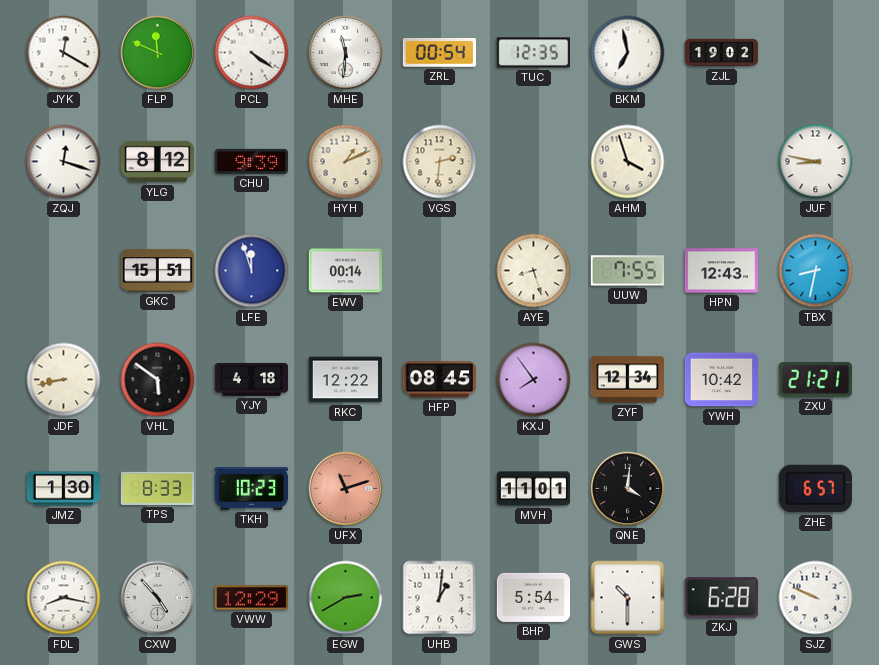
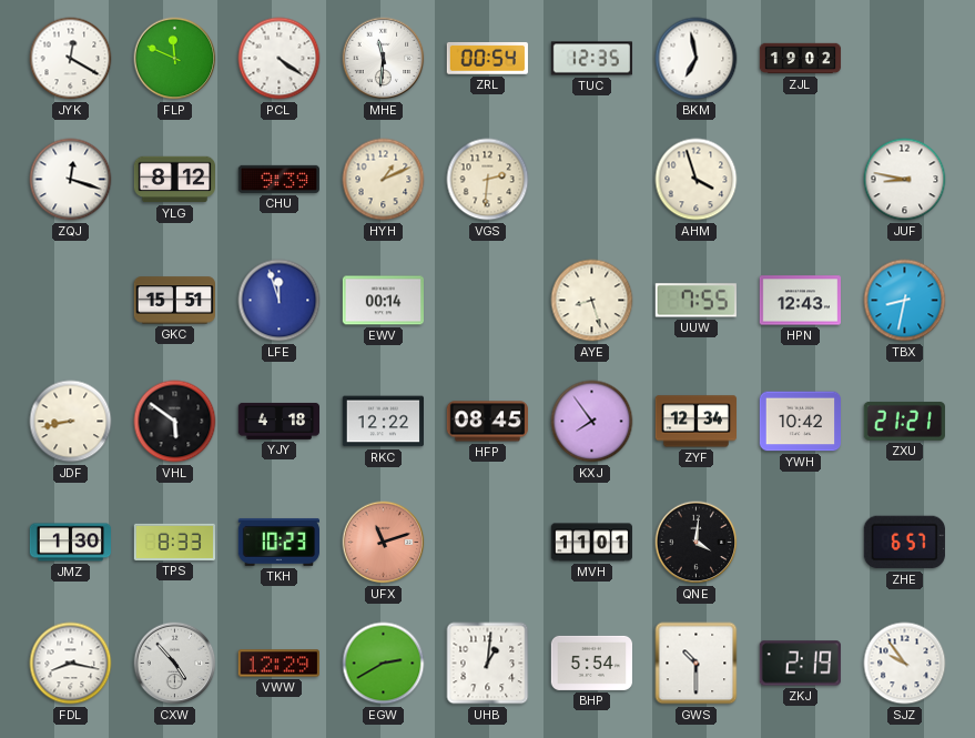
ZKJ: 6:28 -> 2:19 (800, 664)
SJZ: 9:49 -> 9:54 (905, 664)
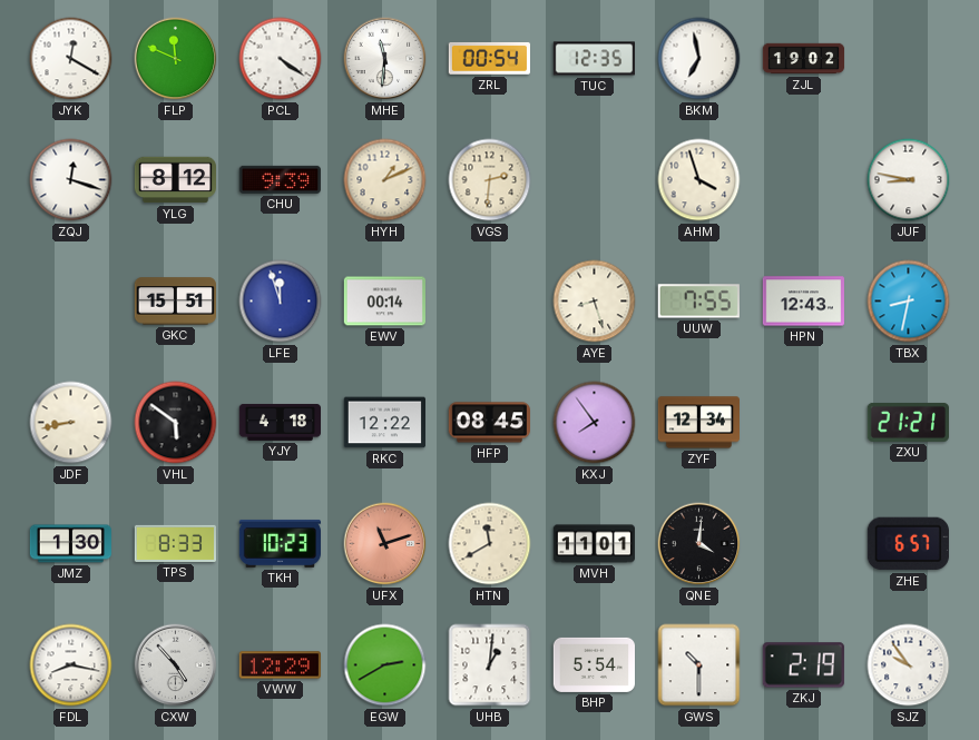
YWH: 10:42 -> none (800, 422)
HTN: none -> 11:40 (490, 544)
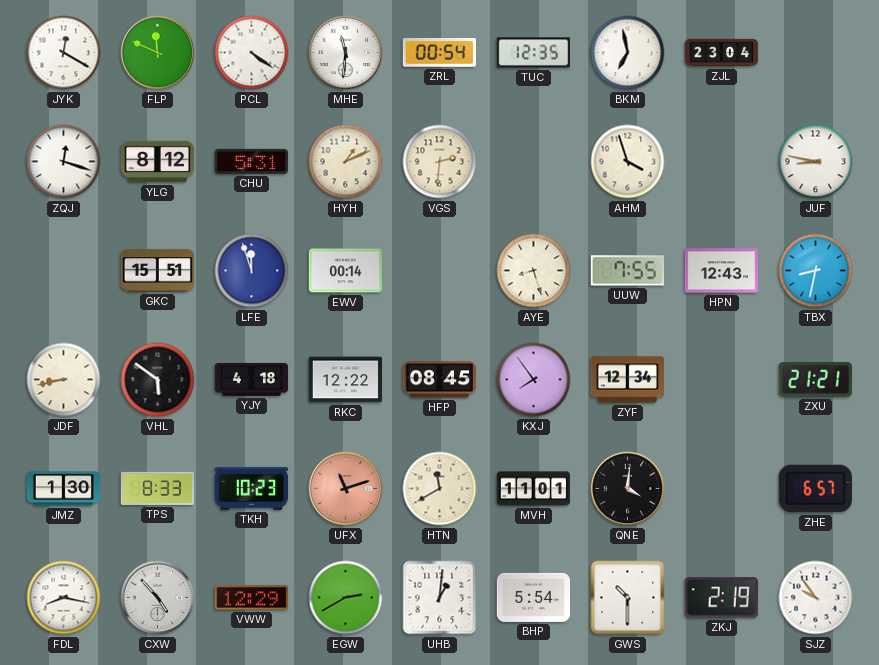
ZJL: 19:02 -> 23:04 (722, 53)
CHU: 9:39 -> 5:31 (251, 161)
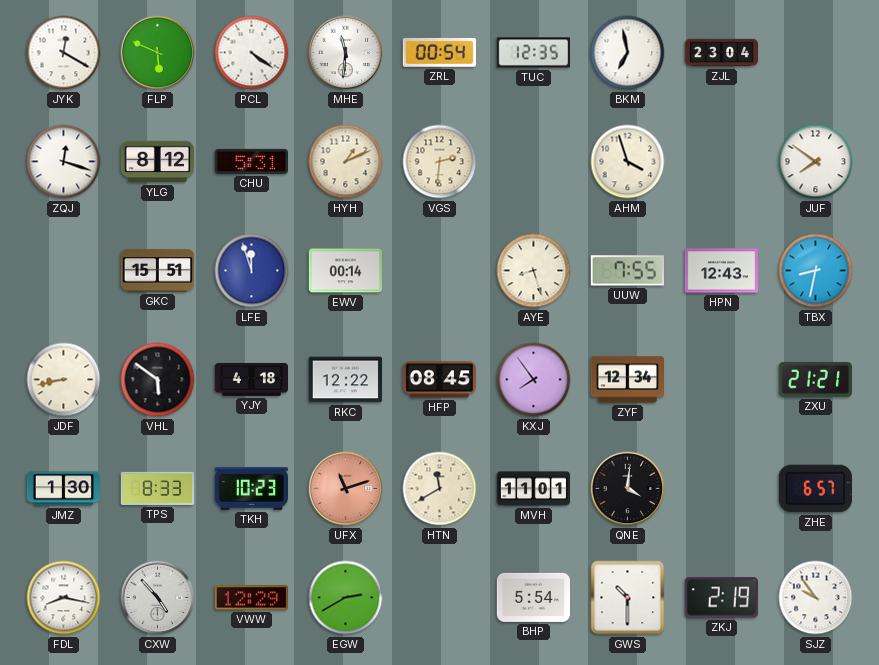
FLP: 11:49 -> 5:49 (158, 53)
JUF: 8:47 -> 7:51 (816, 162)
UHB: 1:01 -> none (440, 598)
